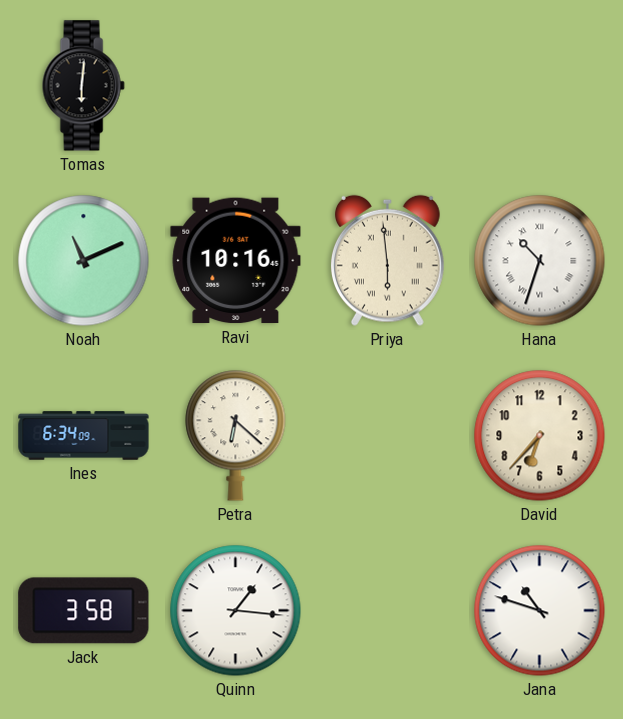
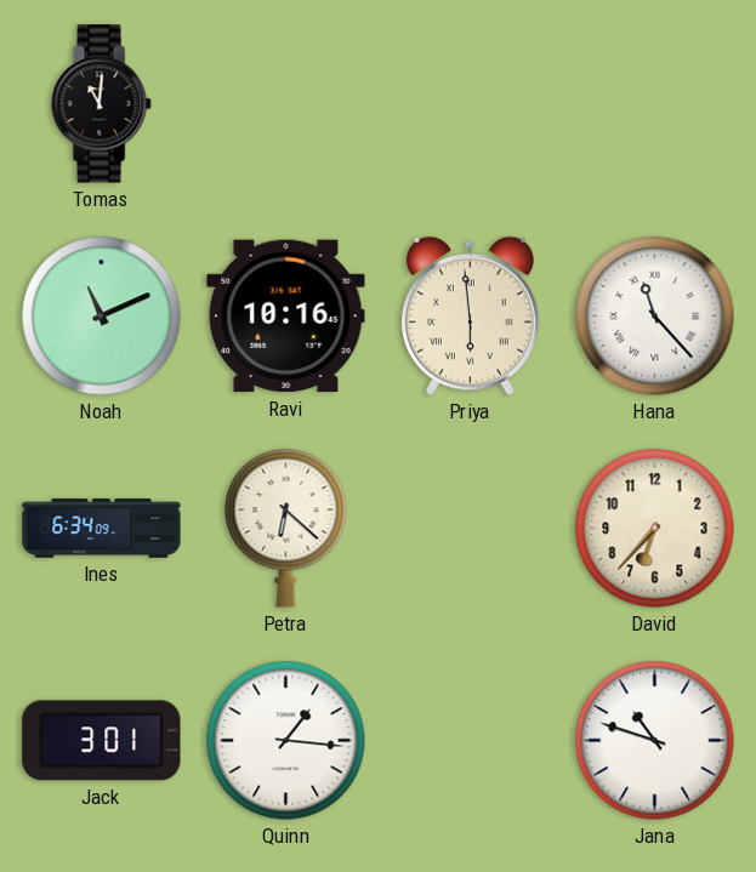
Tomas: 6:01 -> 11:01 (101, 104)
Hana: 10:33 -> 11:23 (655, 317)
Jack: 3:58 -> 3:01 (102, 741)
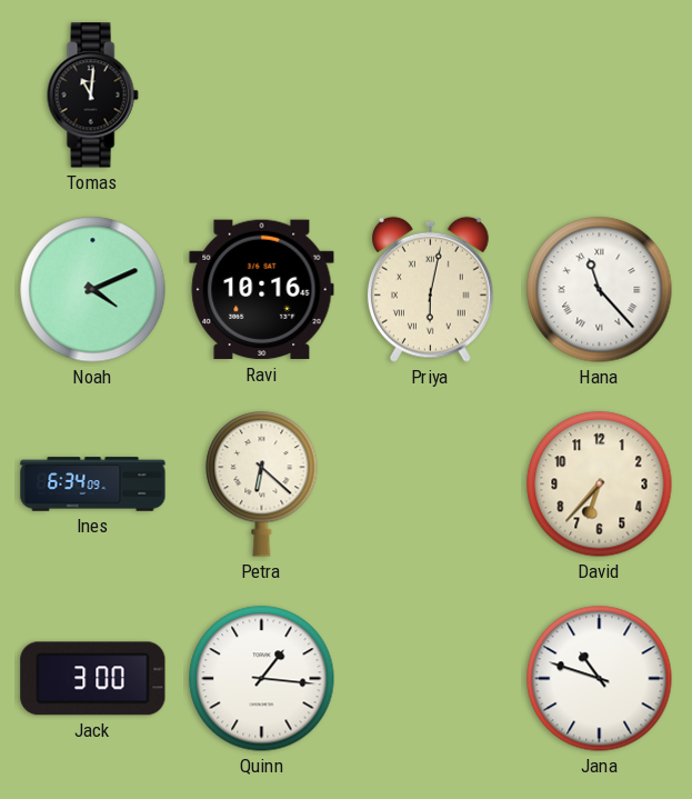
Noah: 11:11 -> 4:11 (93, 290)
Priya: 5:59 -> 6:02 (430, 289)
Jack: 3:01 -> 3:00 (93, 679)
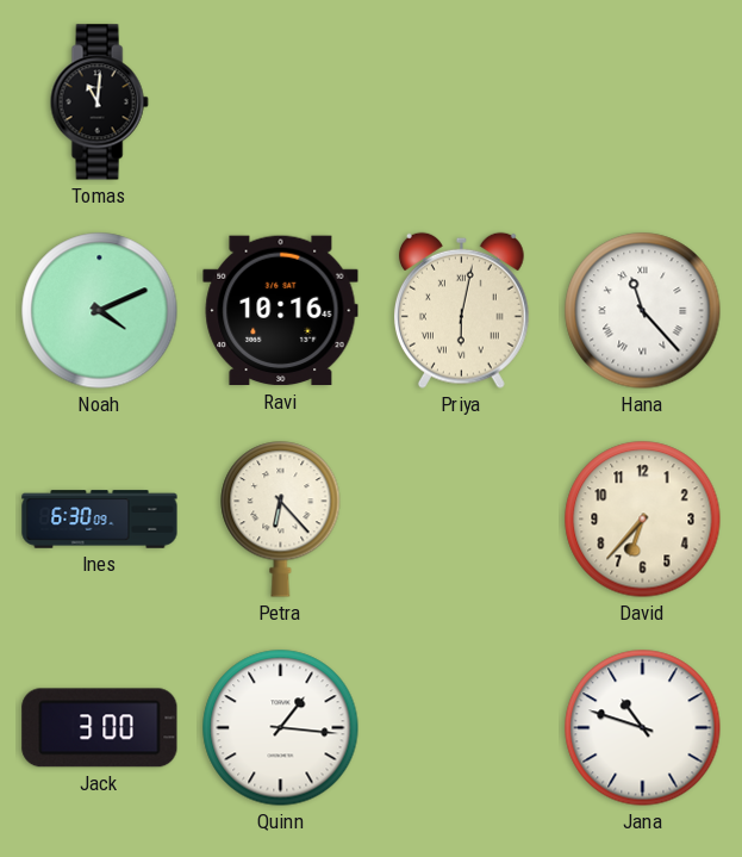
Ines: 6:34 -> 6:30 (100, 520)
Petra: 6:22 -> 6:23 (281, 520)
